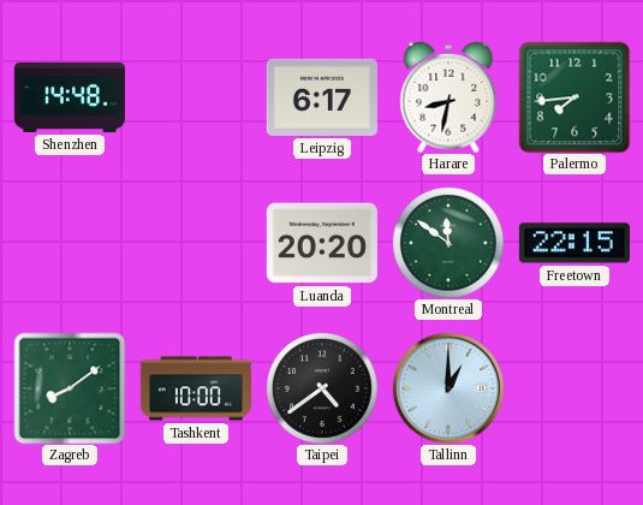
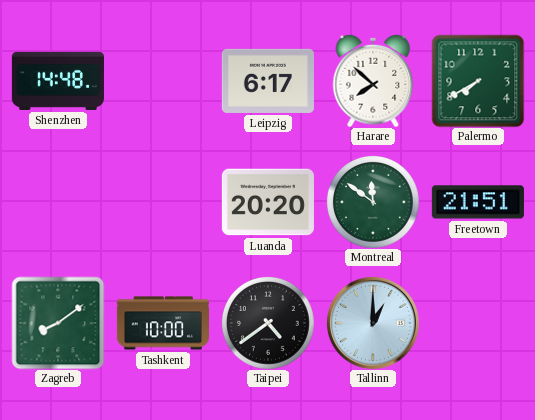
Harare: 8:32 -> 7:52 (373, 81)
Palermo: 7:44 -> 7:40 (478, 81)
Freetown: 22:15 -> 21:51 (478, 202)
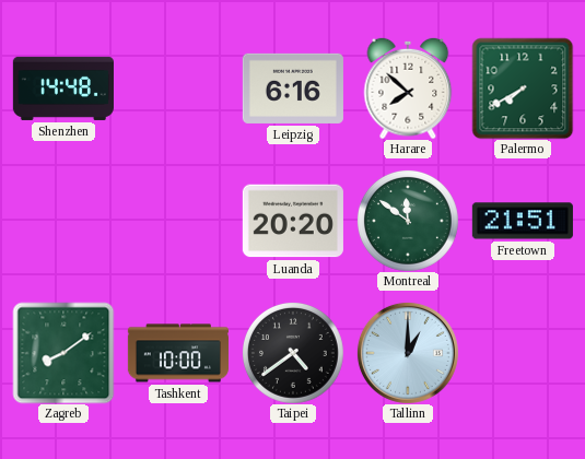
Leipzig: 6:17 -> 6:16 (293, 89)
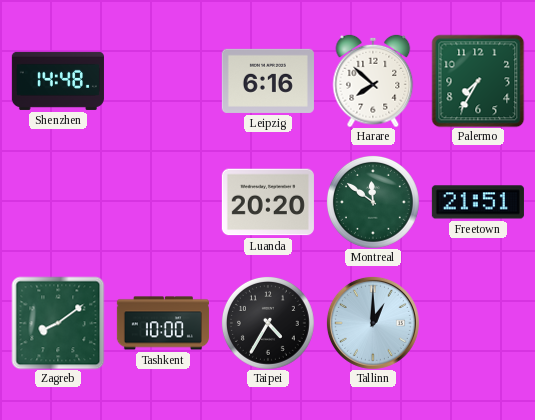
Palermo: 7:40 -> 7:35 (478, 81)
Taipei: 4:39 -> 4:35 (268, 323)
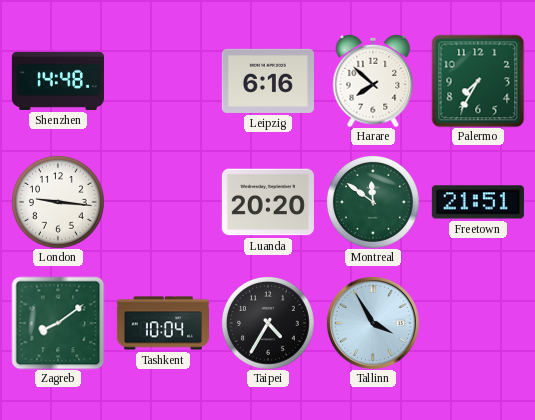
London: none -> 9:16 (58, 202)
Tashkent: 10:00 -> 10:04 (163, 323)
Tallinn: 1:00 -> 3:55 (373, 323)
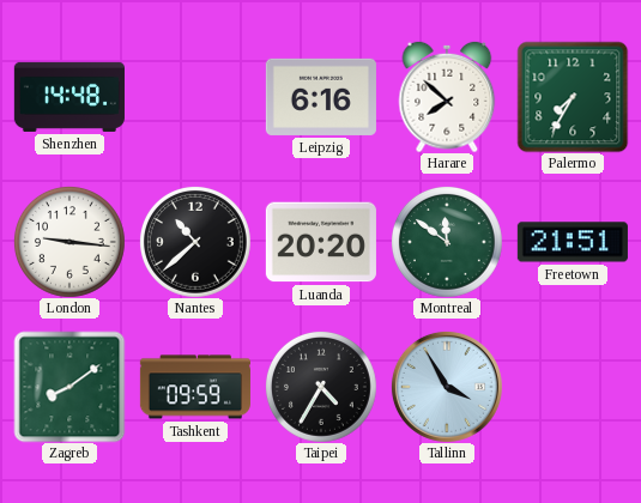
Nantes: none -> 10:38 (195, 242)
Tashkent: 10:04 -> 09:59 (195, 387)
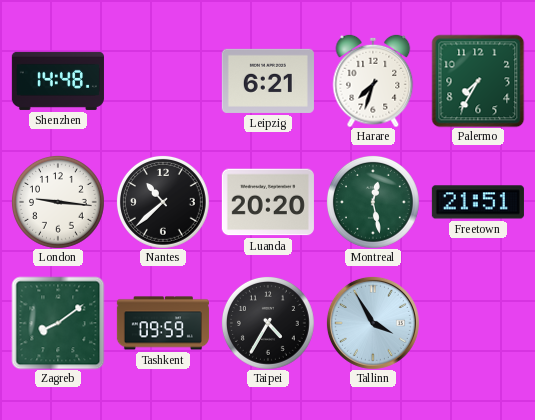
Leipzig: 6:16 -> 6:21 (268, 81)
Harare: 7:52 -> 7:33 (373, 81)
Montreal: 11:51 -> 12:28 (373, 202)
